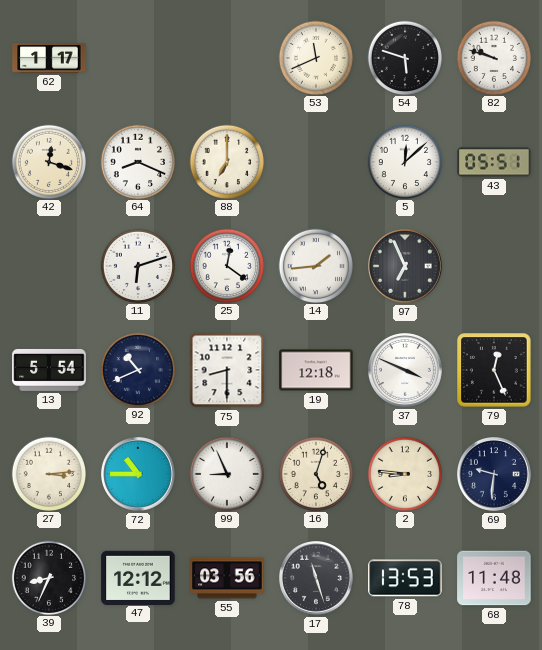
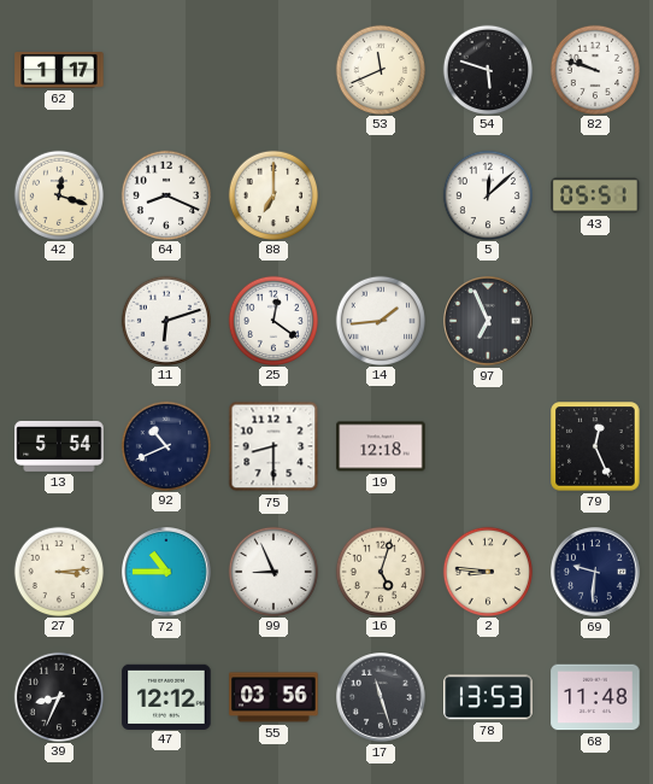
37: 3:49 -> none (406, 371)
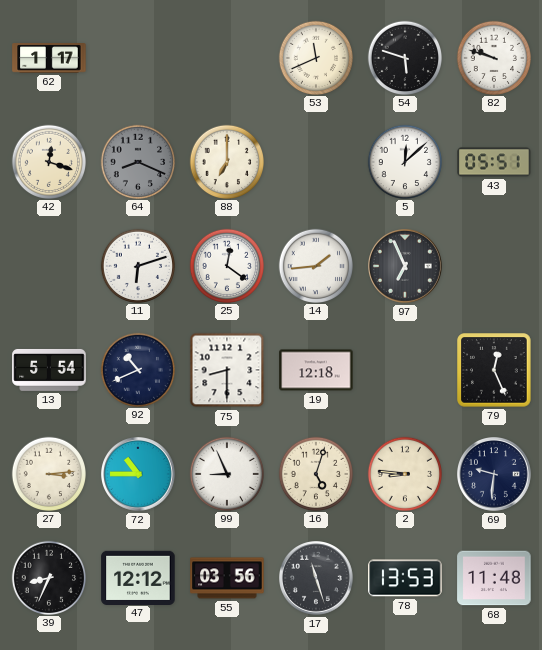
64 dial: white -> grey (137, 161)
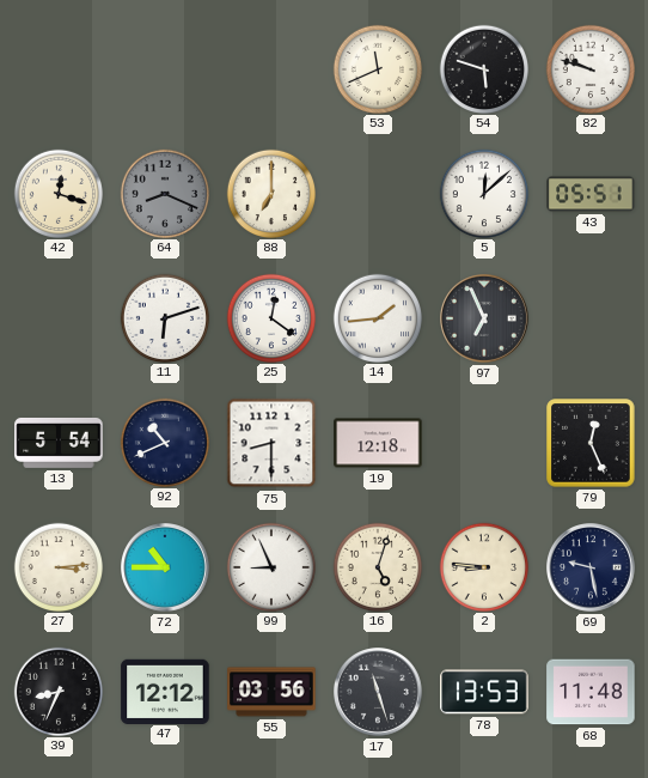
62: 1:17 -> none (49, 59)
69: 9:31 -> 9:28 (592, 569)
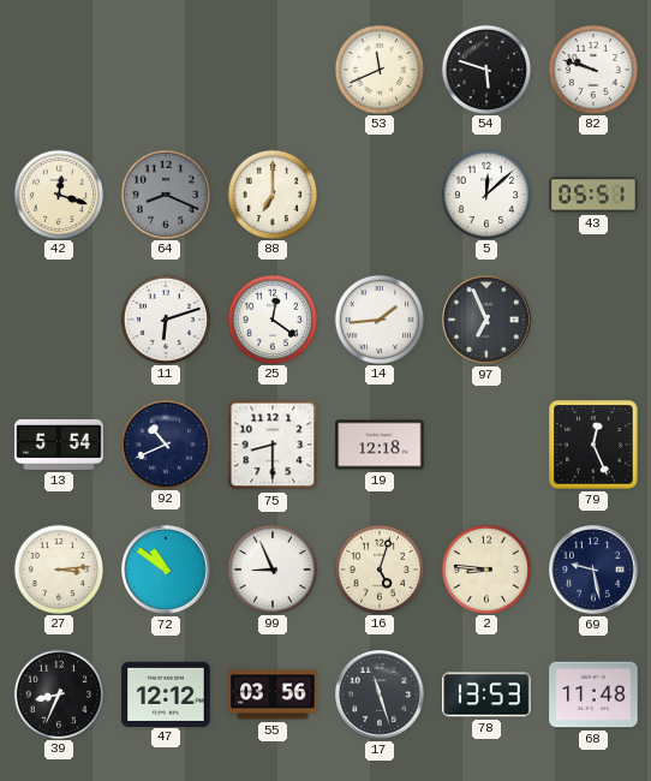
72: 10:45 -> 10:51 (167, 571)
